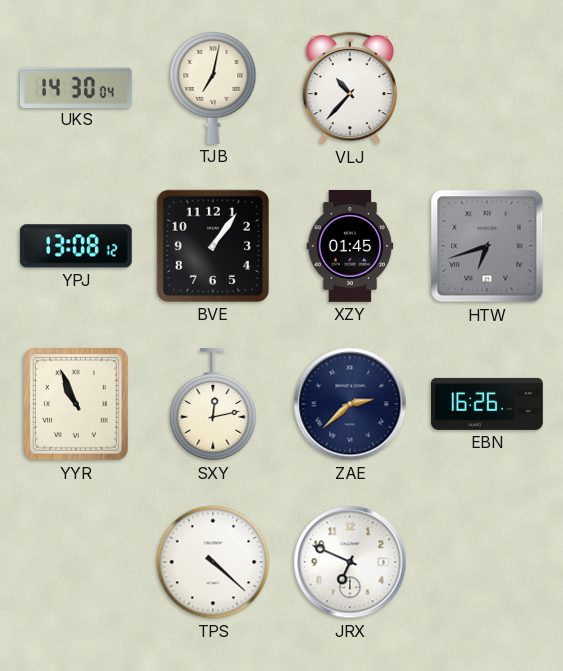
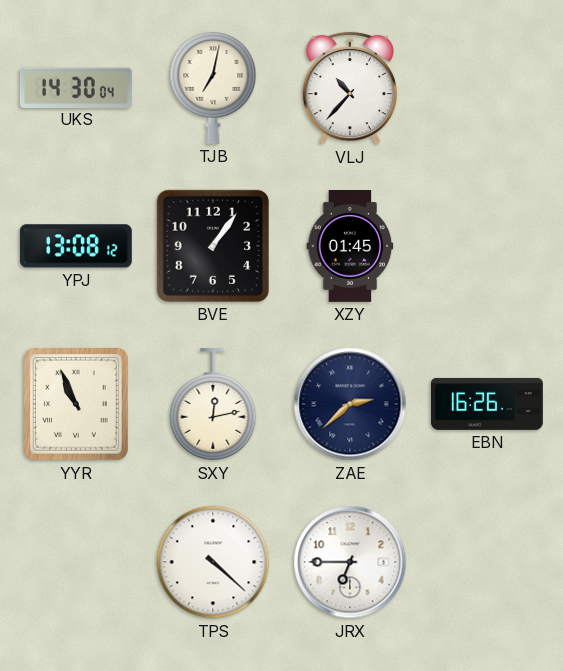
HTW: 6:42 -> none (487, 246)
JRX: 6:49 -> 6:45 (350, 562)
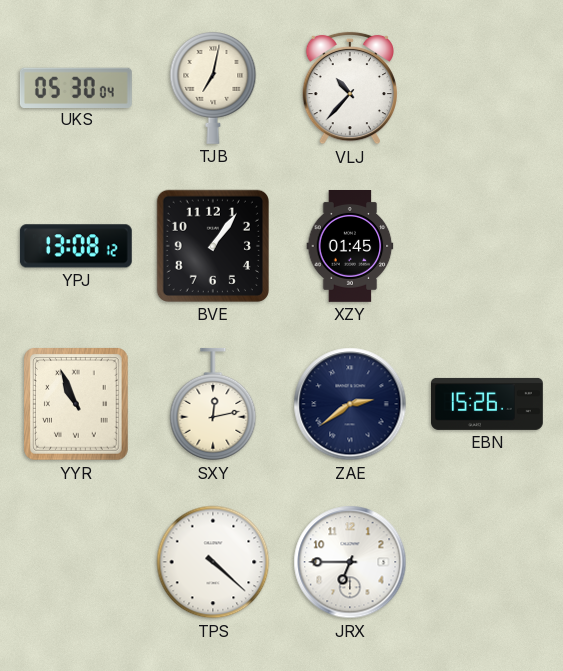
UKS: 14:30 -> 05:30 (76, 87)
ZAE: 2:38 -> 2:39 (350, 404)
EBN: 16:26 -> 15:26 (488, 404)
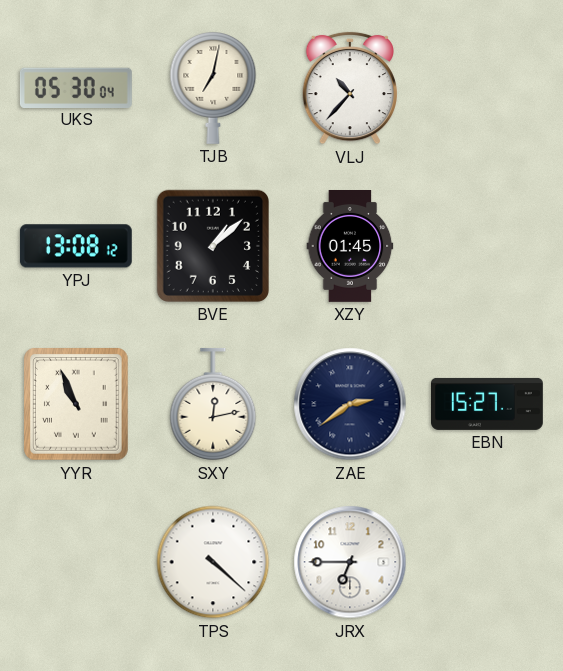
BVE: 1:06 -> 1:08 (213, 246)
EBN: 15:26 -> 15:27 (488, 404)
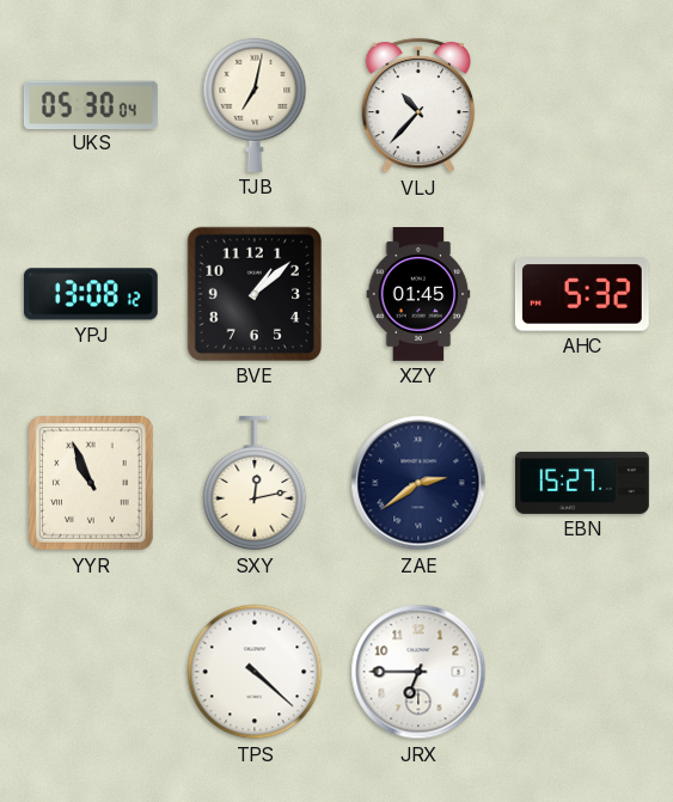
AHC: none -> 5:32 (582, 294)
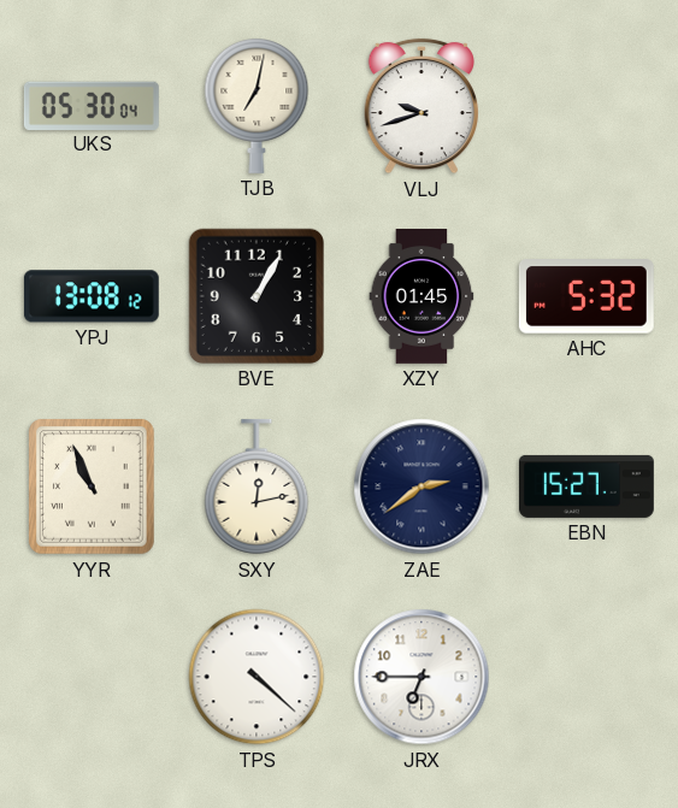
VLJ: 10:37 -> 9:42 (420, 106)
BVE: 1:08 -> 1:05 (257, 296)
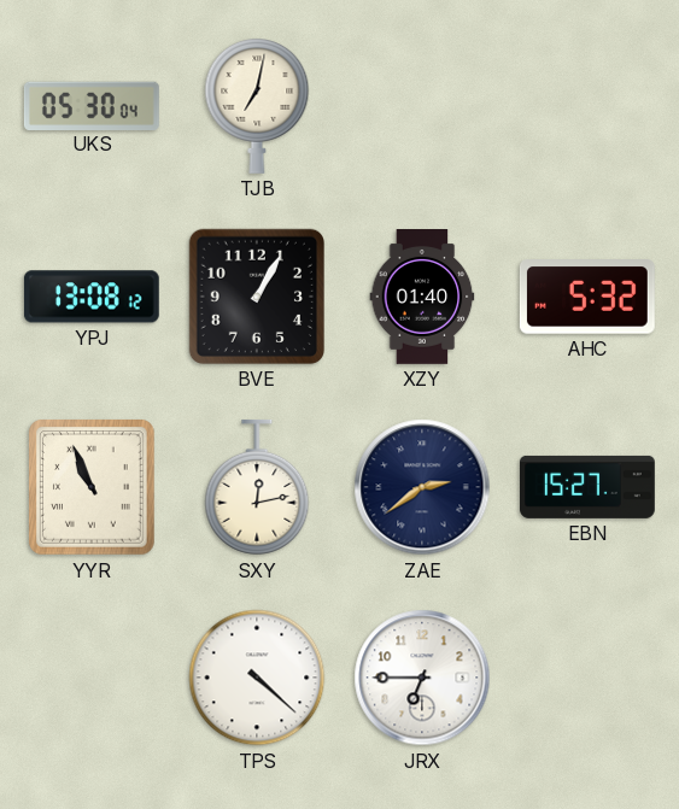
VLJ: 9:42 -> none (420, 106)
XZY: 01:45 -> 01:40 (422, 298)
